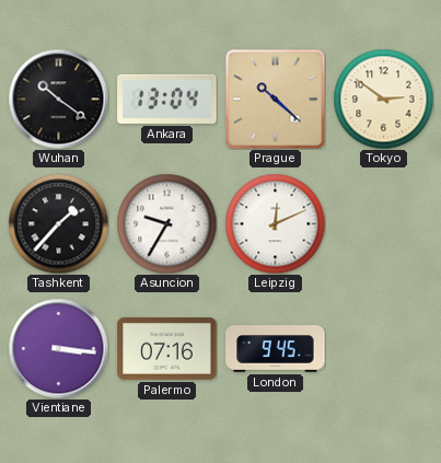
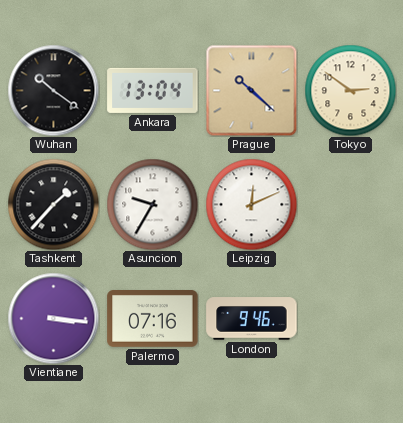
London: 9:45 -> 9:46 (252, 319)
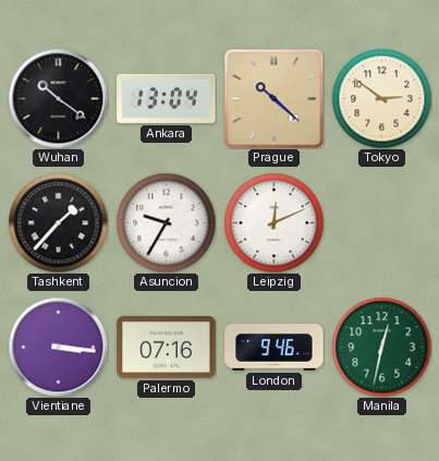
Manila: none -> 12:32 (381, 347)
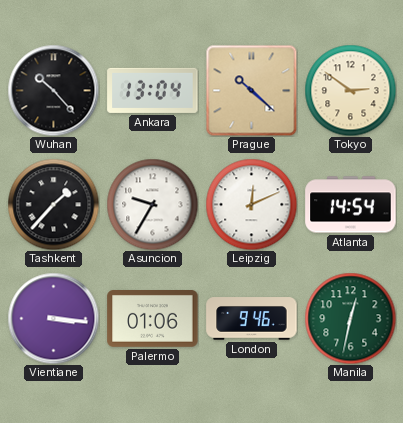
Wuhan: 10:21 -> 10:23 (53, 90)
Atlanta: none -> 14:54 (351, 205)
Palermo: 07:16 -> 01:06 (153, 319)
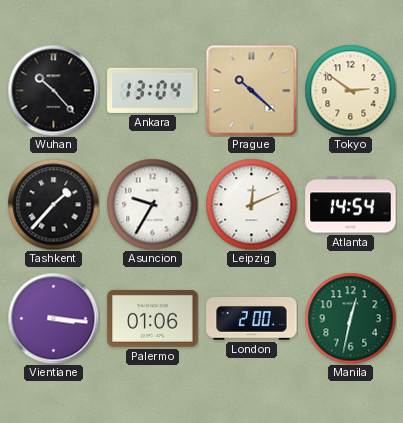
London: 9:46 -> 2:00 (252, 319)
